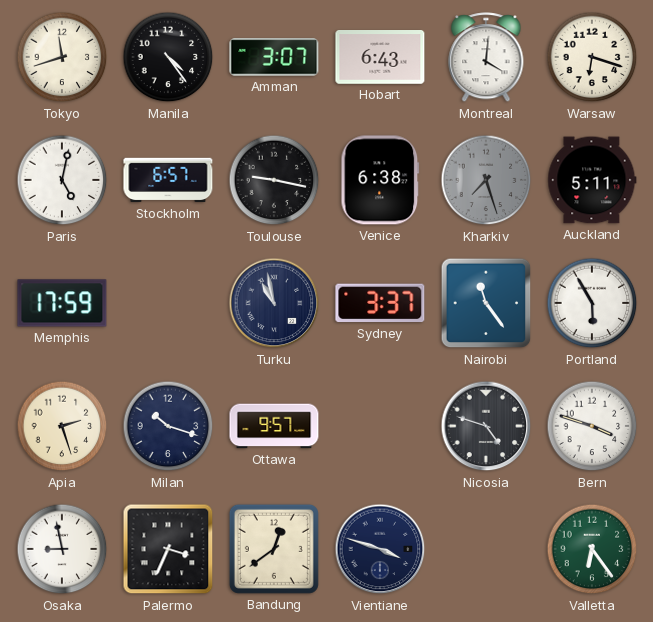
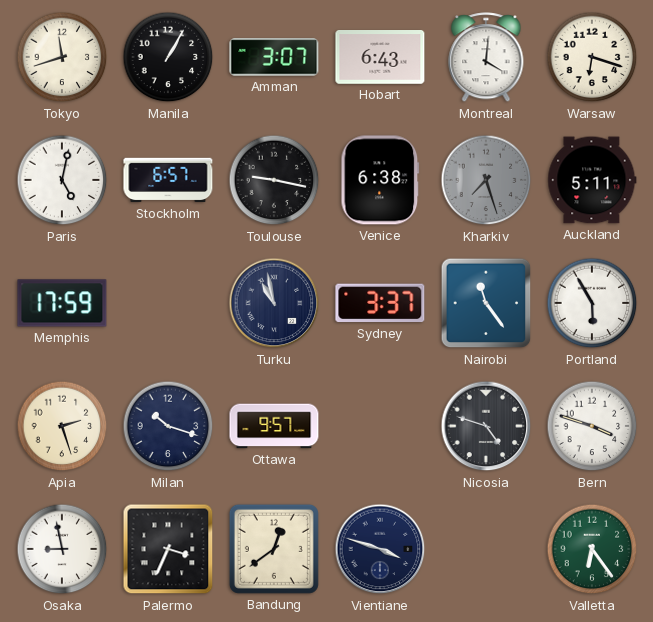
Manila: 4:24 -> 1:05 (168, 57)
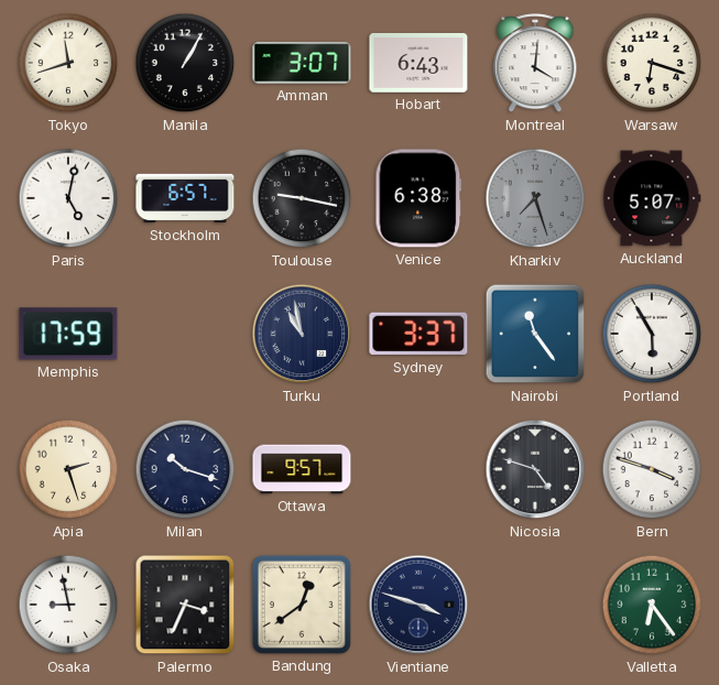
Auckland: 5:11 -> 5:07 (652, 198)
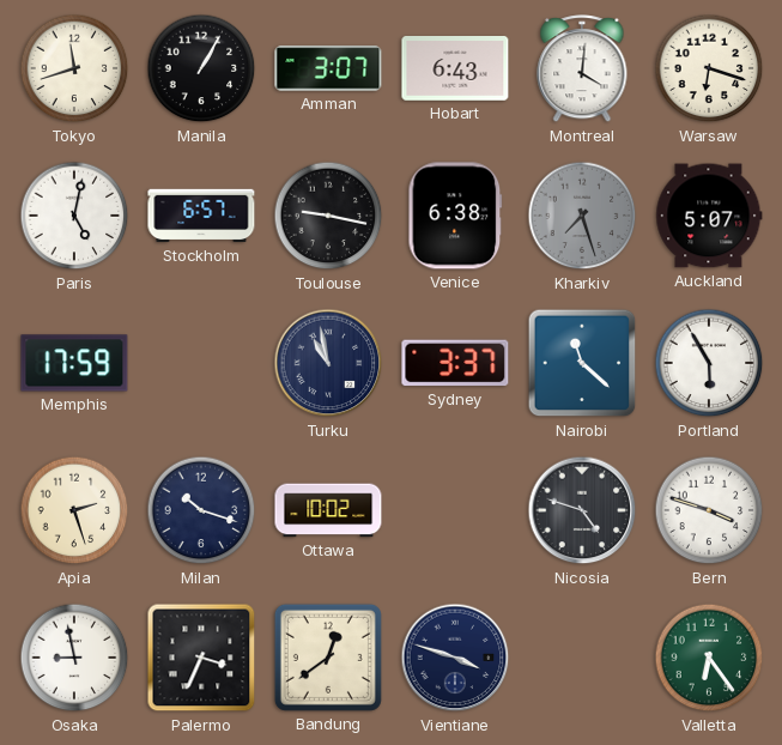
Nairobi: 11:24 -> 11:22 (582, 363)
Ottawa: 9:57 -> 10:02 (328, 510)
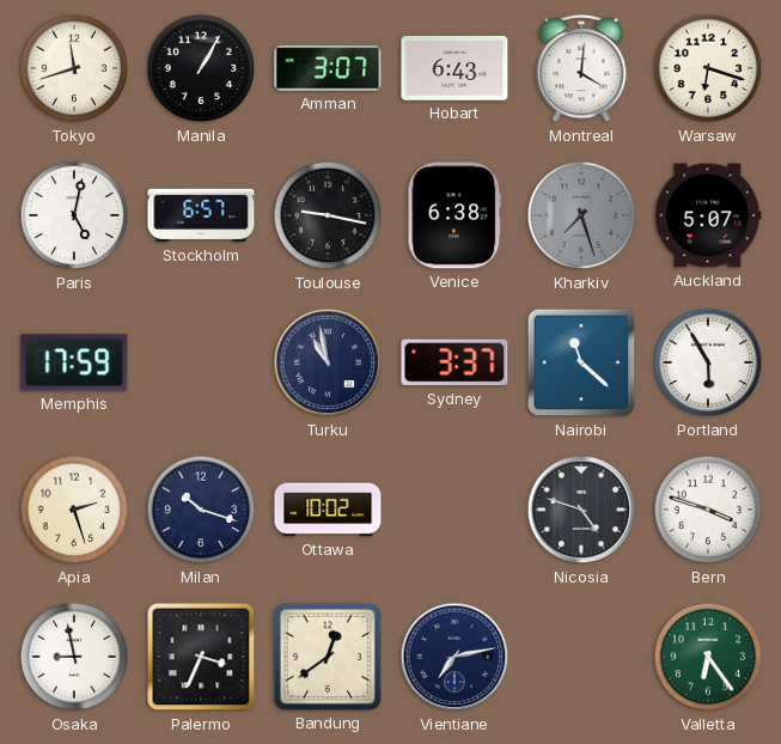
Vientiane: 3:48 -> 7:13 (454, 657)
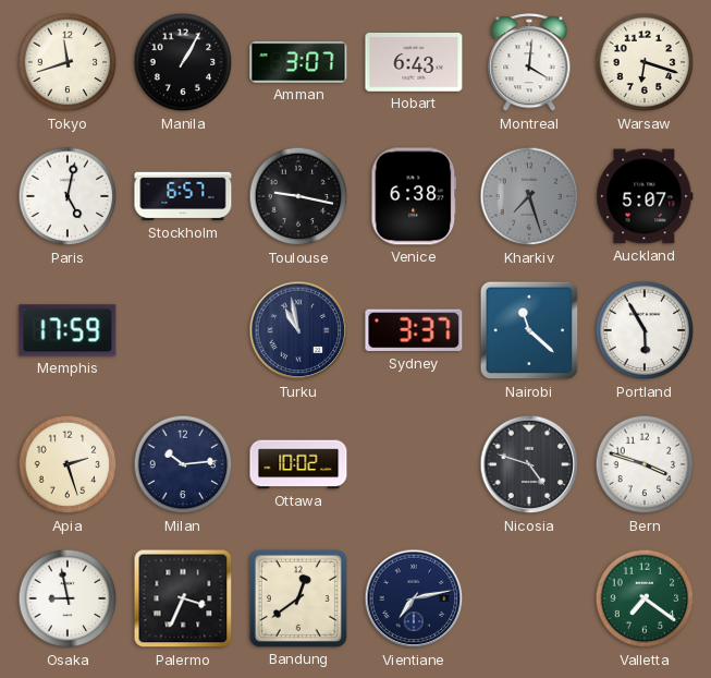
Milan: 10:18 -> 10:14 (183, 464)
Valletta: 6:24 -> 7:21 (645, 598)
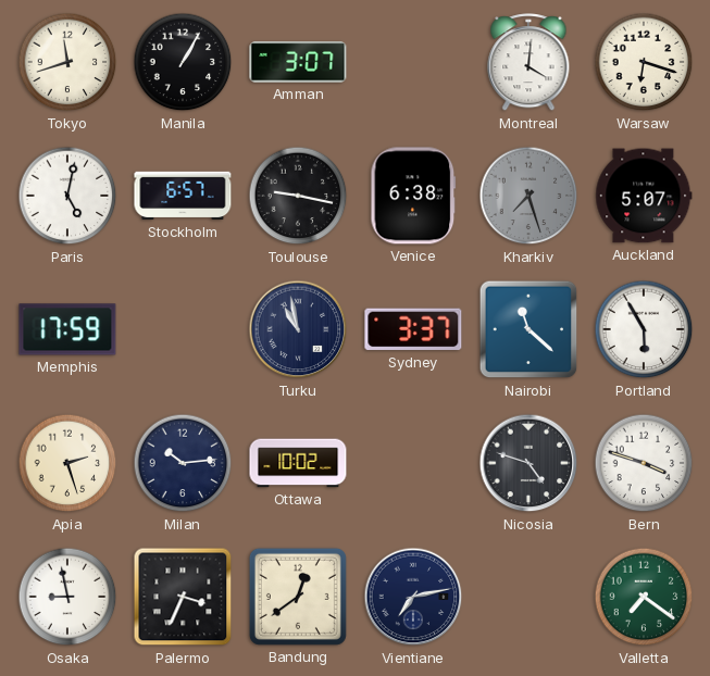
Hobart: 6:43 -> none (414, 63)
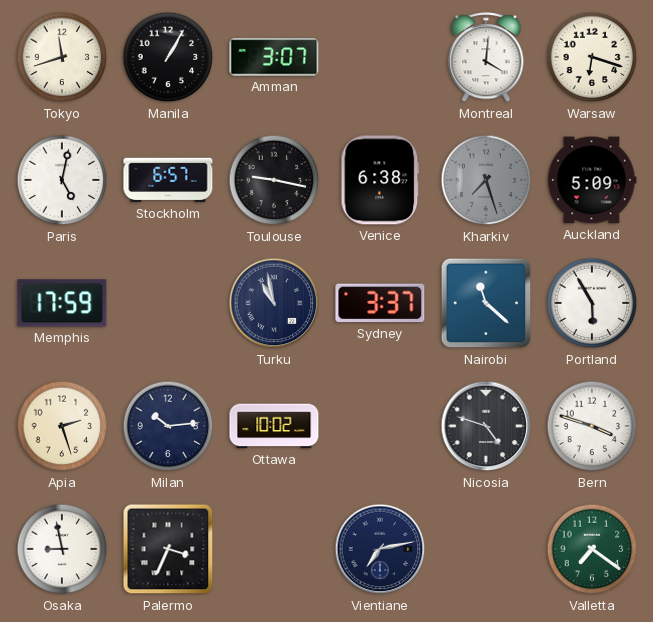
Auckland: 5:07 -> 5:09 (592, 180)
Bandung: 12:39 -> none (298, 597)
